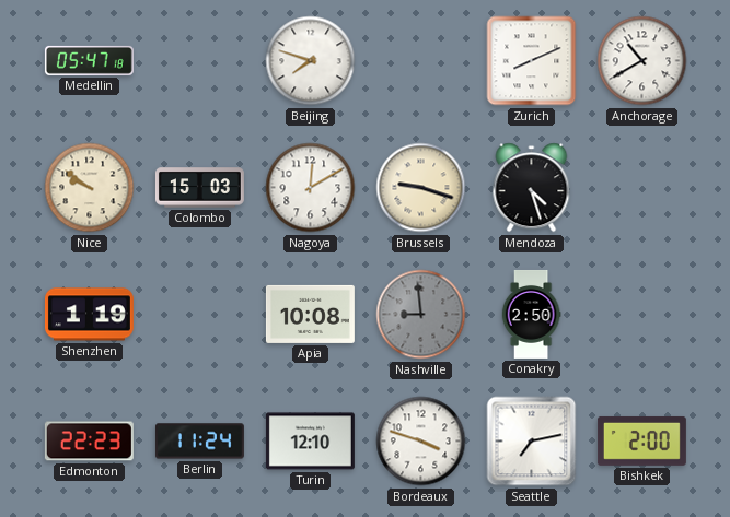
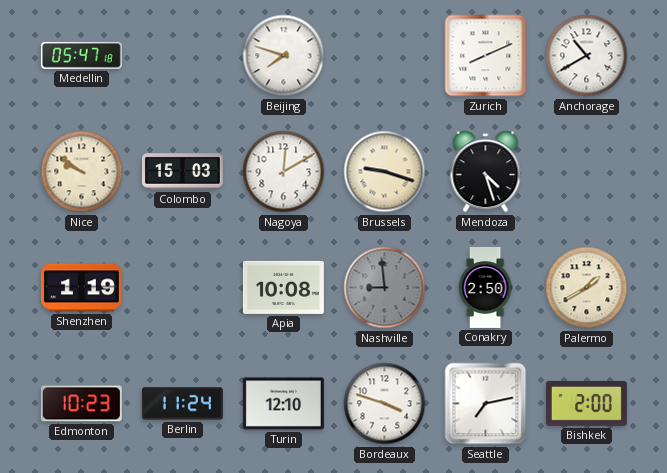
Palermo: none -> 1:40 (587, 288)
Edmonton: 22:23 -> 10:23 (81, 404)
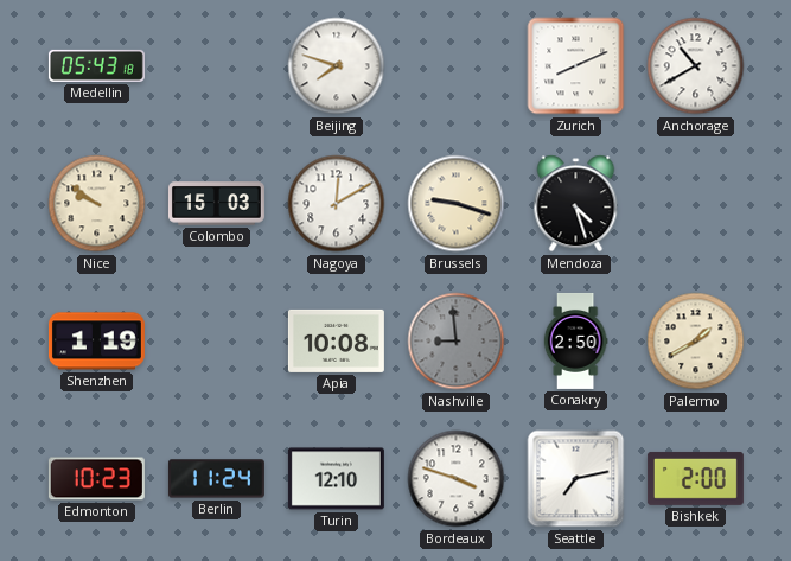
Medellin: 05:47 -> 05:43 (96, 65)
